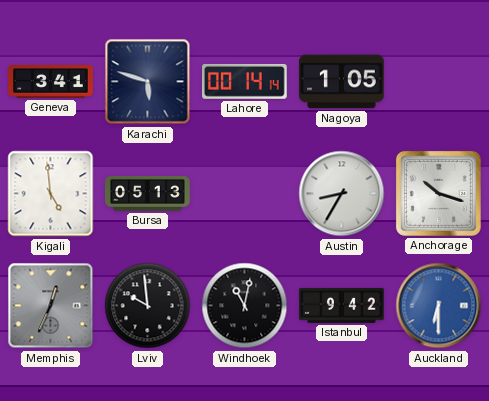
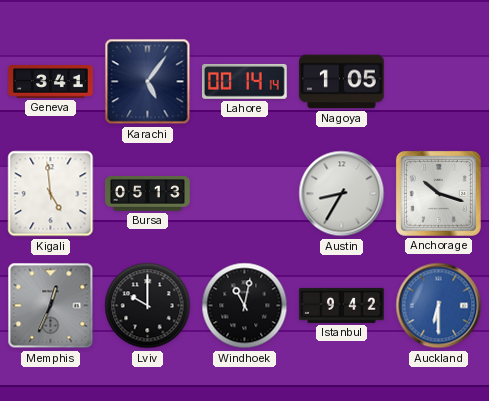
Karachi: 5:48 -> 5:06 (148, 82)
Lviv: 9:59 -> 10:00 (148, 306)
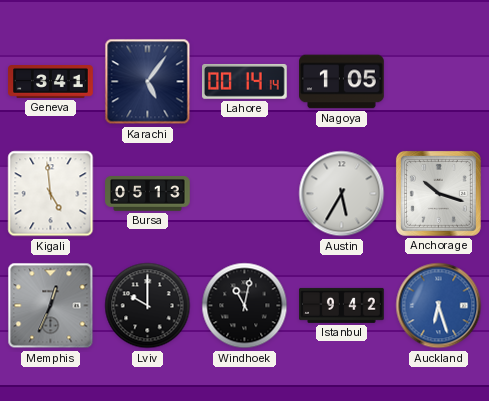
Austin: 8:35 -> 5:35 (342, 194)
Auckland: 6:30 -> 6:27 (439, 306)
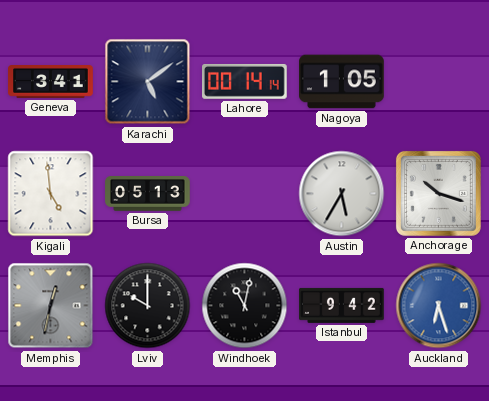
Karachi: 5:06 -> 5:09 (148, 82)
Memphis: 12:34 -> 12:32 (51, 306)
